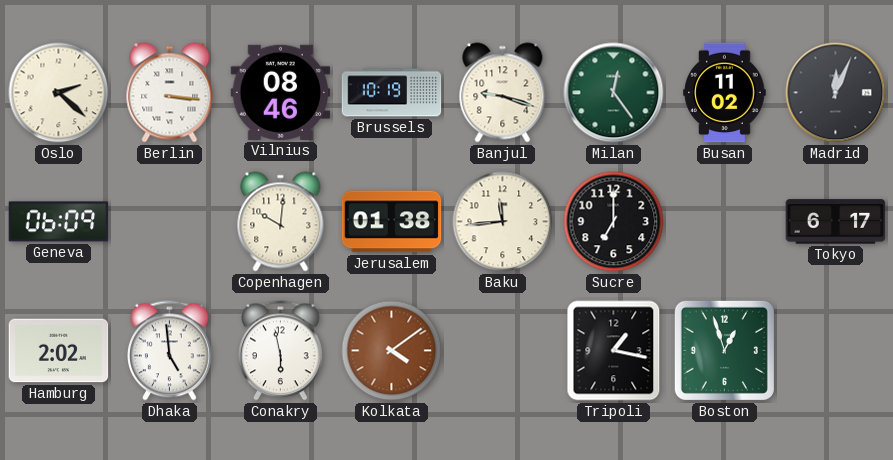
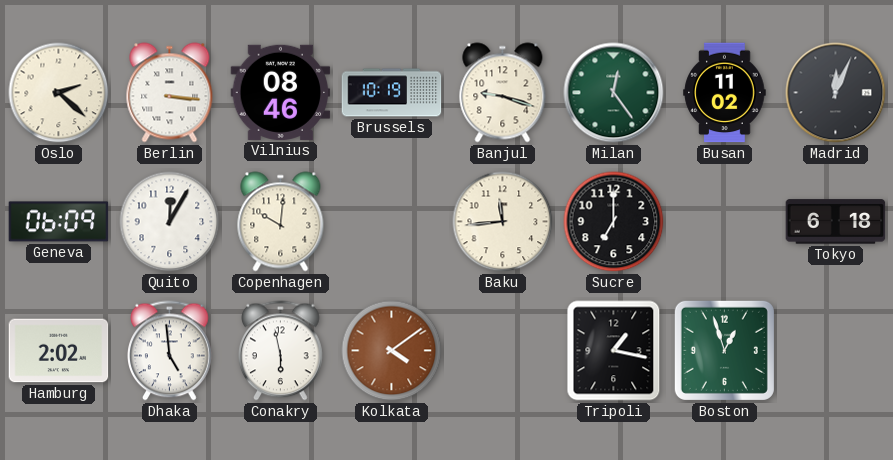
Quito: none -> 12:05 (170, 222)
Jerusalem: 01:38 -> none (392, 222)
Tokyo: 6:17 -> 6:18 (836, 222)
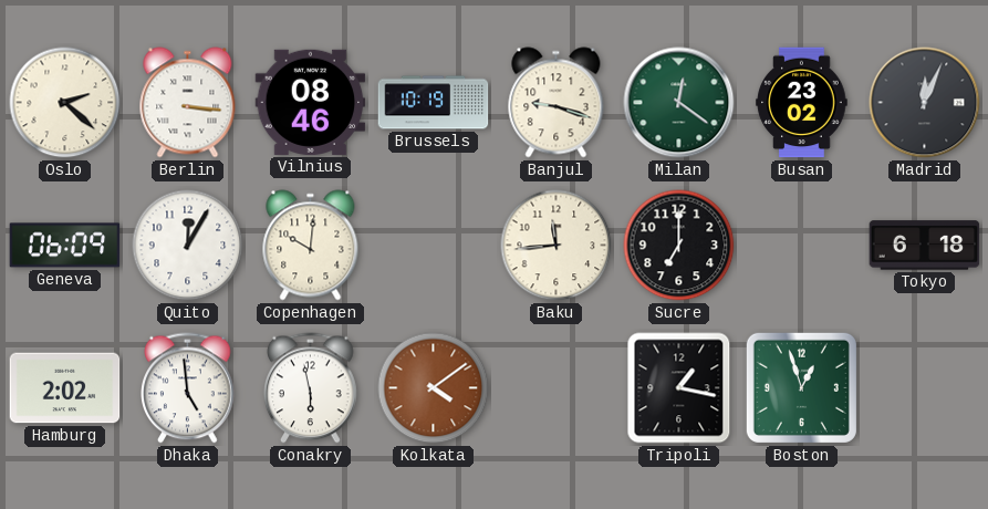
Milan: 12:24 -> 12:21 (679, 103)
Busan: 11:02 -> 23:02 (802, 103)
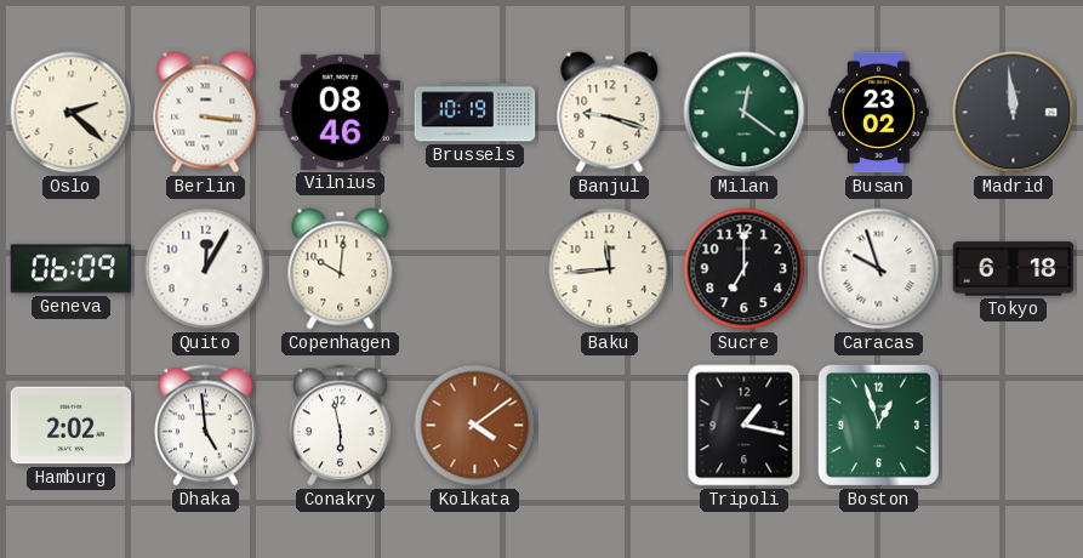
Madrid: 12:04 -> 11:59 (1014, 113)
Caracas: none -> 9:57 (879, 269)
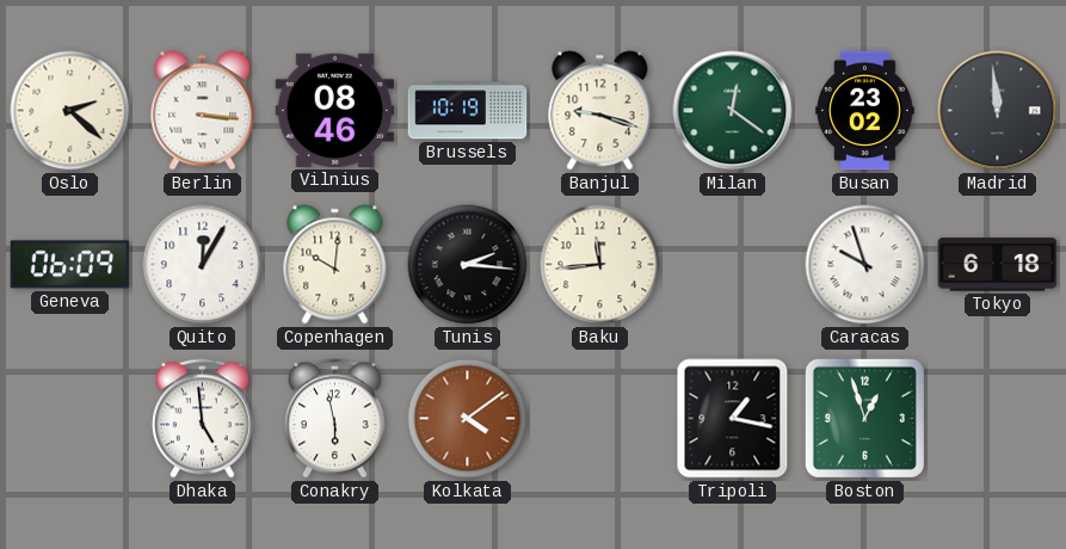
Tunis: none -> 2:16 (468, 265)
Sucre: 7:00 -> none (745, 269)
Hamburg: 2:02 -> none (72, 426)
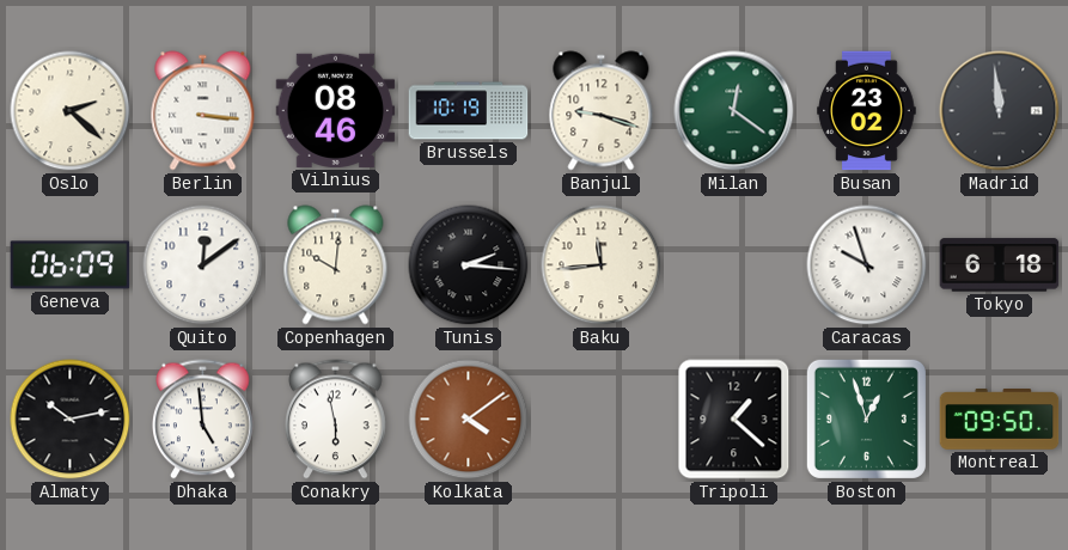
Quito: 12:05 -> 12:09 (203, 265)
Almaty: none -> 10:13 (71, 420)
Tripoli: 1:17 -> 1:22 (734, 420)
Montreal: none -> 09:50 (1000, 420)
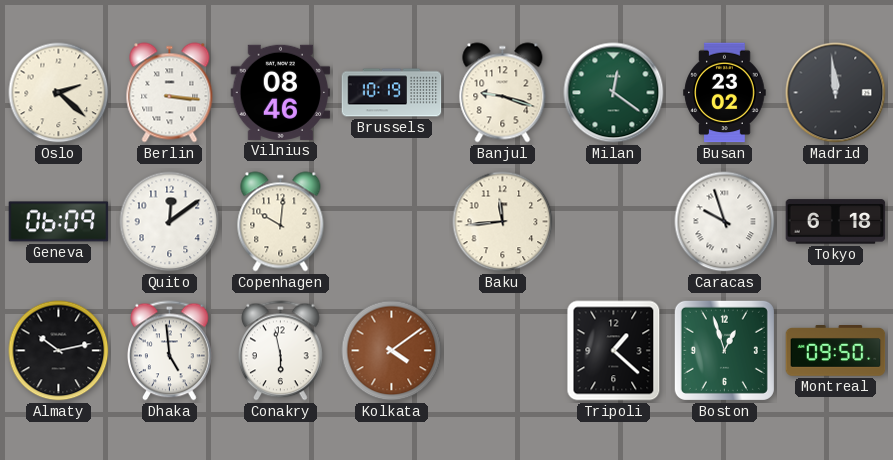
Tunis: 2:16 -> none (469, 265)
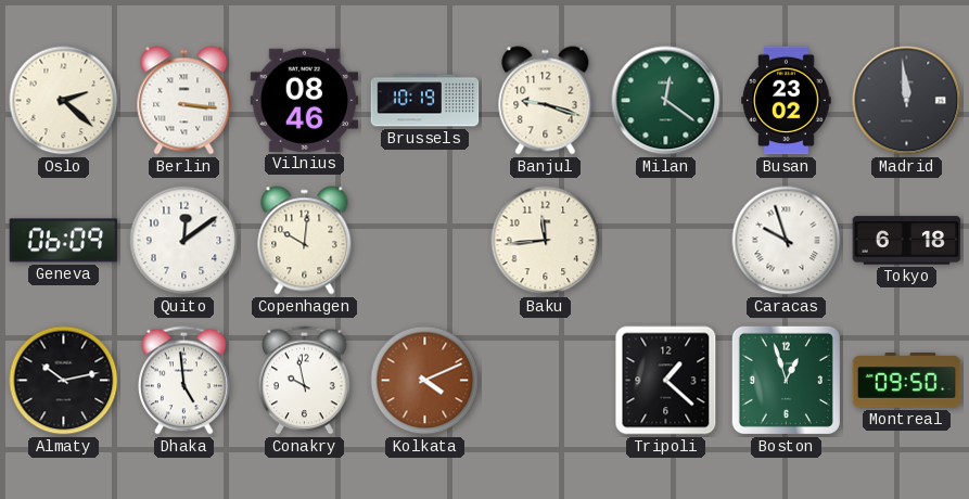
Conakry: 5:58 -> 9:58 (305, 381)
Kolkata: 4:09 -> 4:11 (425, 381)
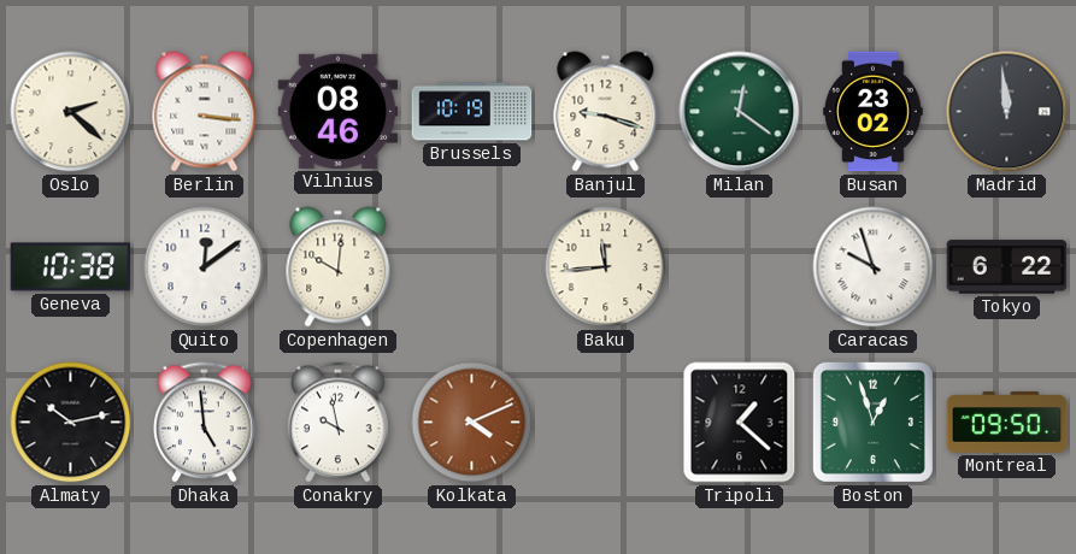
Geneva: 06:09 -> 10:38 (71, 267)
Tokyo: 6:18 -> 6:22 (1007, 267)
